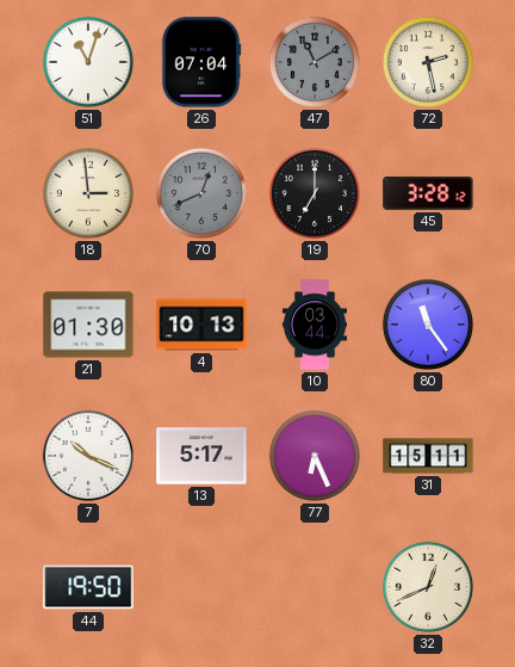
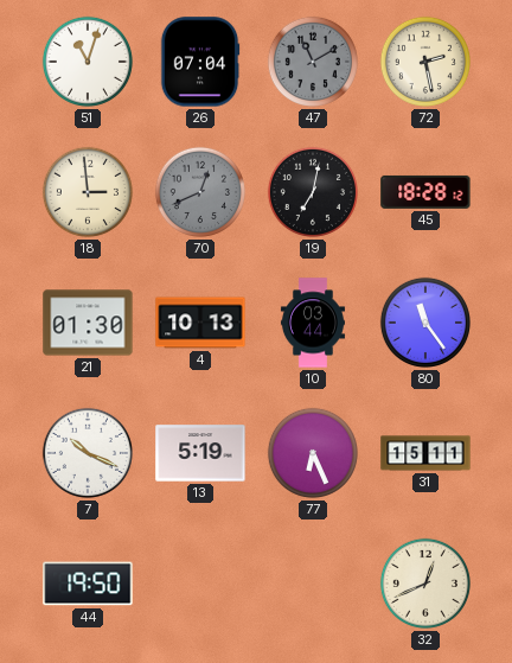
19: 7:00 -> 7:02 (313, 192)
45: 3:28 -> 18:28 (425, 192)
13: 5:17 -> 5:19 (200, 453)
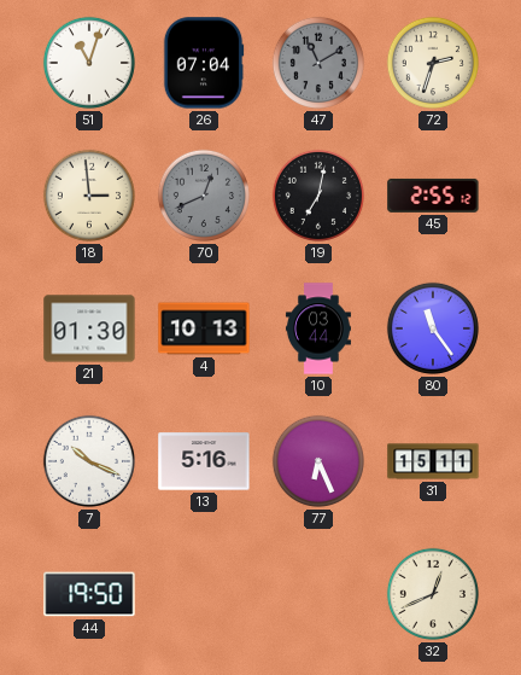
72: 2:28 -> 2:33 (433, 63)
45: 18:28 -> 2:55 (433, 196)
13: 5:19 -> 5:16 (204, 461)
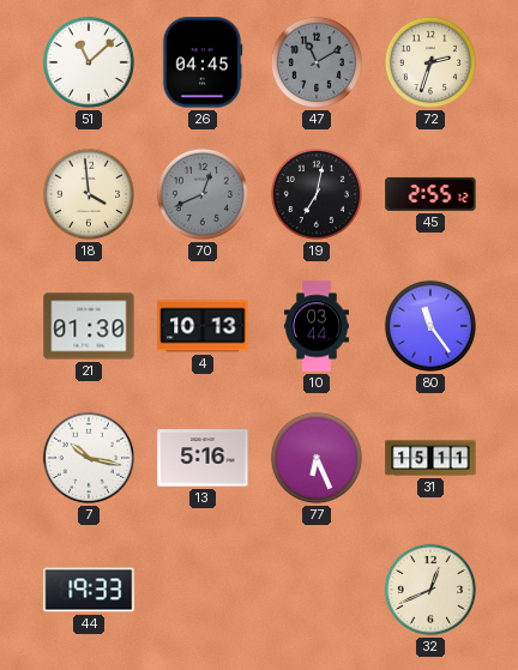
51: 11:03 -> 11:08 (89, 62)
26: 07:04 -> 04:45 (203, 62)
18: 2:59 -> 3:59 (89, 194)
7: 10:19 -> 10:17 (89, 458)
44: 19:50 -> 19:33 (89, 590)
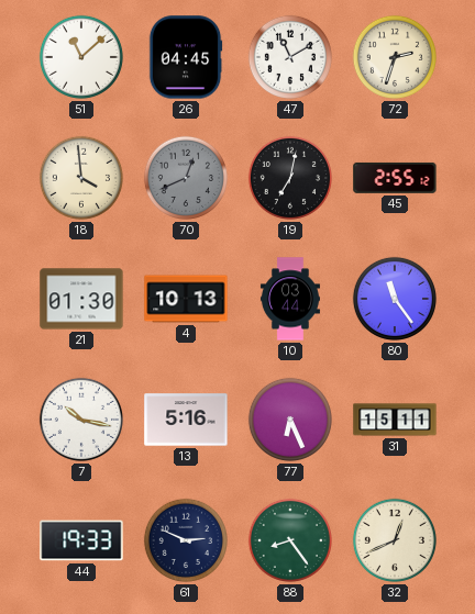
47 dial: grey -> white (290, 57)
61: none -> 2:49 (186, 540)
88: none -> 8:24 (290, 540)
